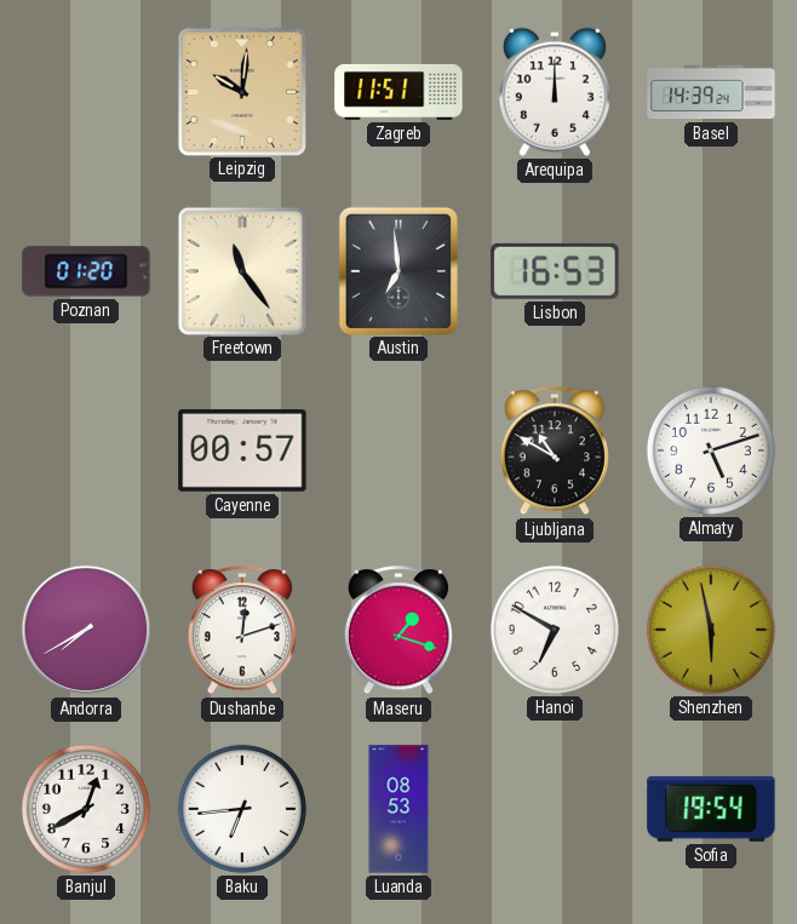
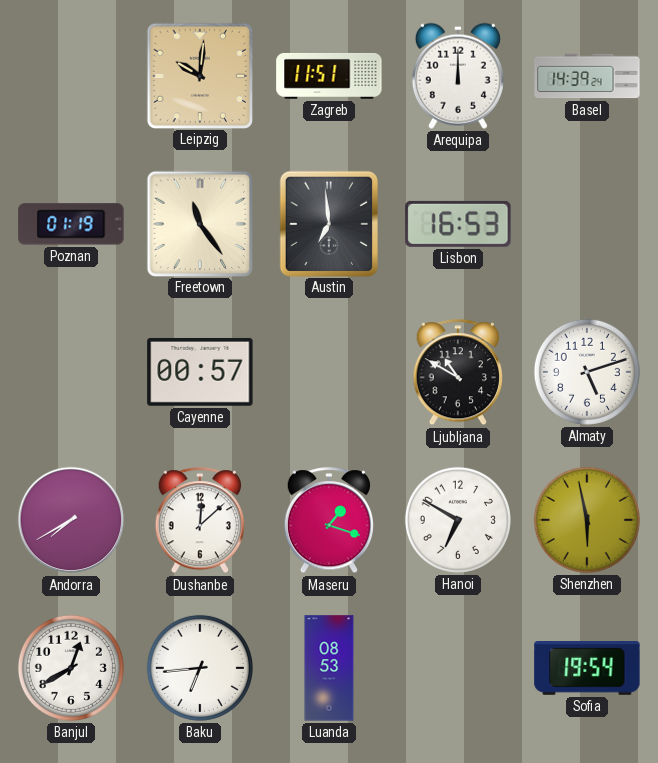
Poznan: 01:20 -> 01:19 (71, 224)
Dushanbe: 12:12 -> 12:08 (200, 521)
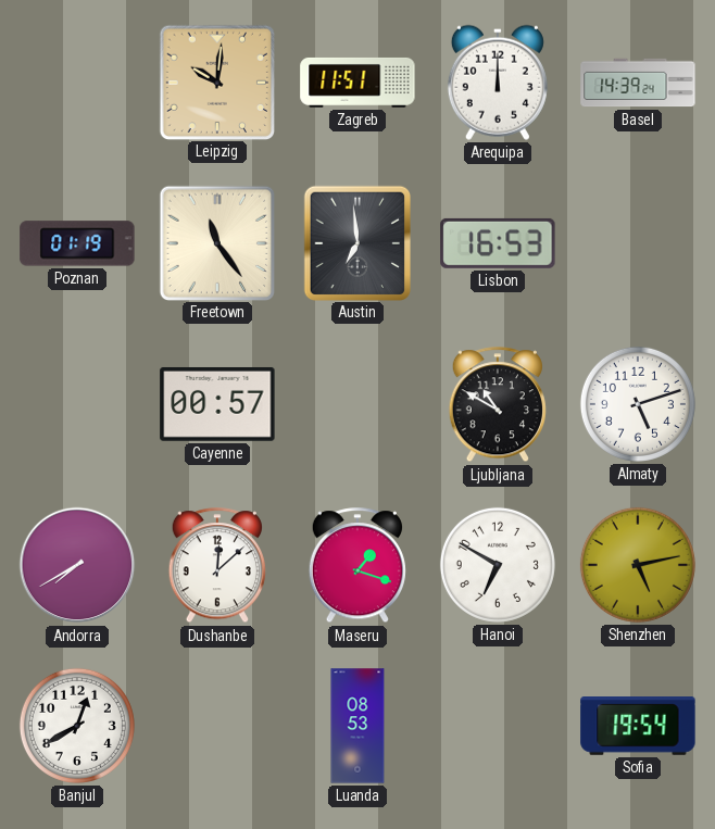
Shenzhen: 5:58 -> 5:13 (638, 565)
Baku: 6:44 -> none (200, 668)
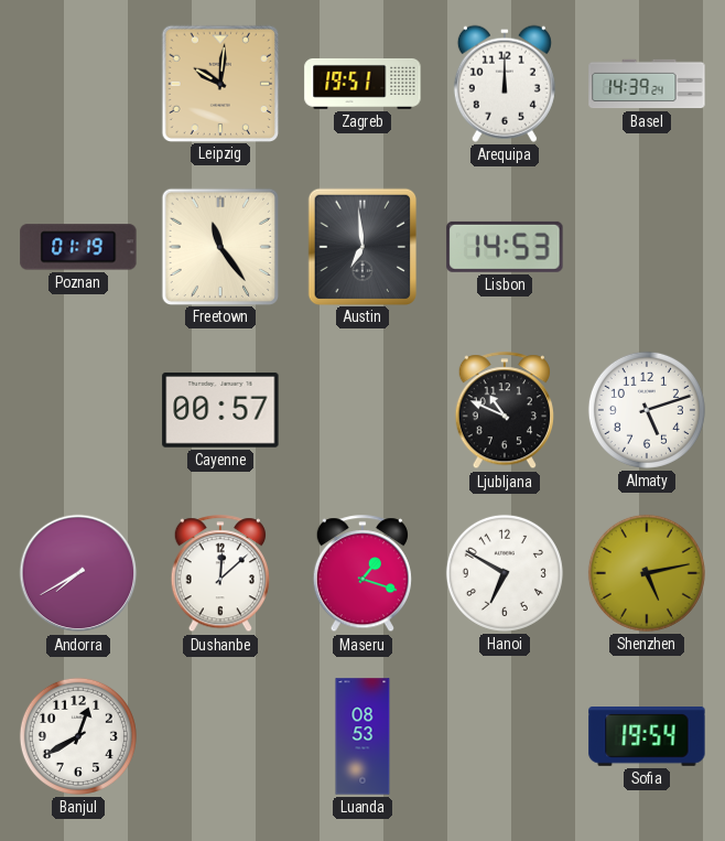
Zagreb: 11:51 -> 19:51 (362, 84)
Lisbon: 16:53 -> 14:53 (505, 247)
Ljubljana: 10:50 -> 10:49 (505, 411)
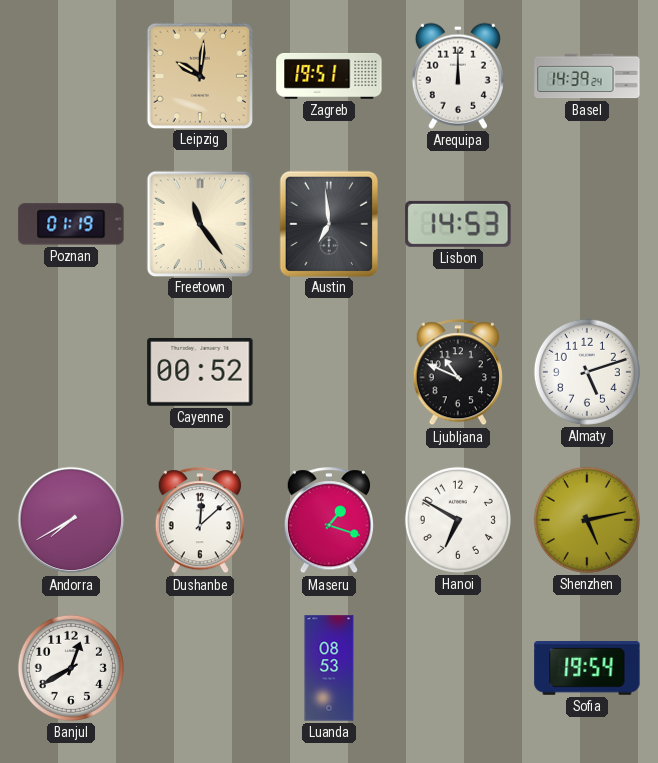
Cayenne: 00:57 -> 00:52 (200, 372)
